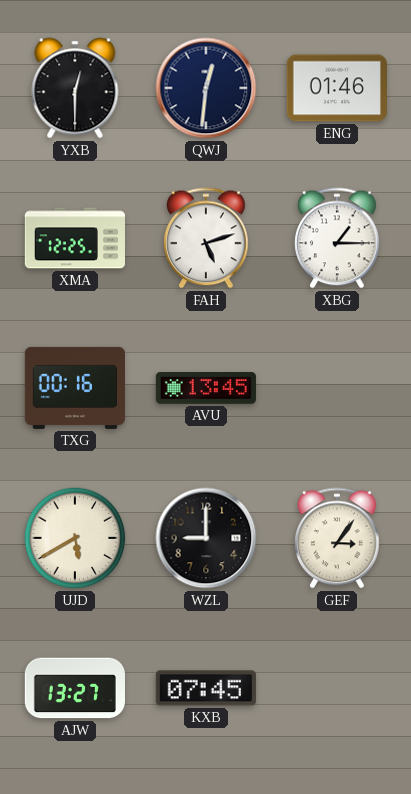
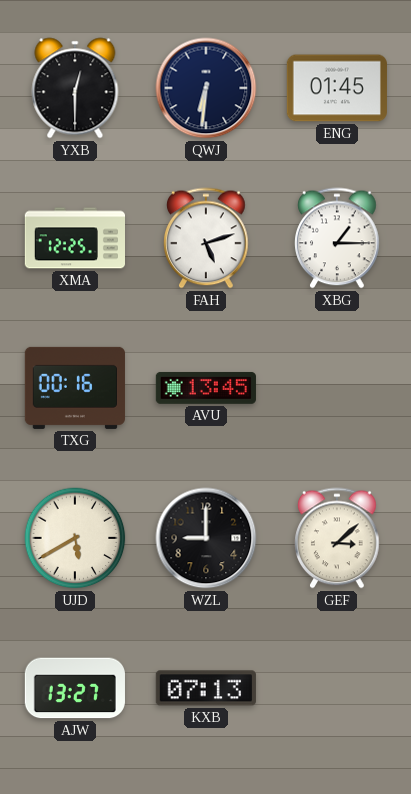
QWJ: 12:31 -> 6:31 (206, 88)
ENG: 01:46 -> 01:45 (337, 88)
GEF: 3:06 -> 3:08 (337, 538)
KXB: 07:45 -> 07:13 (206, 688)
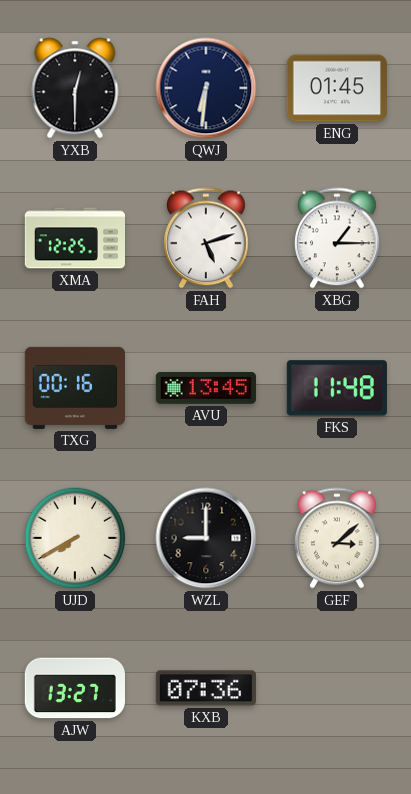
FKS: none -> 11:48 (337, 388)
UJD: 5:40 -> 7:40 (75, 538)
KXB: 07:13 -> 07:36 (206, 688)
